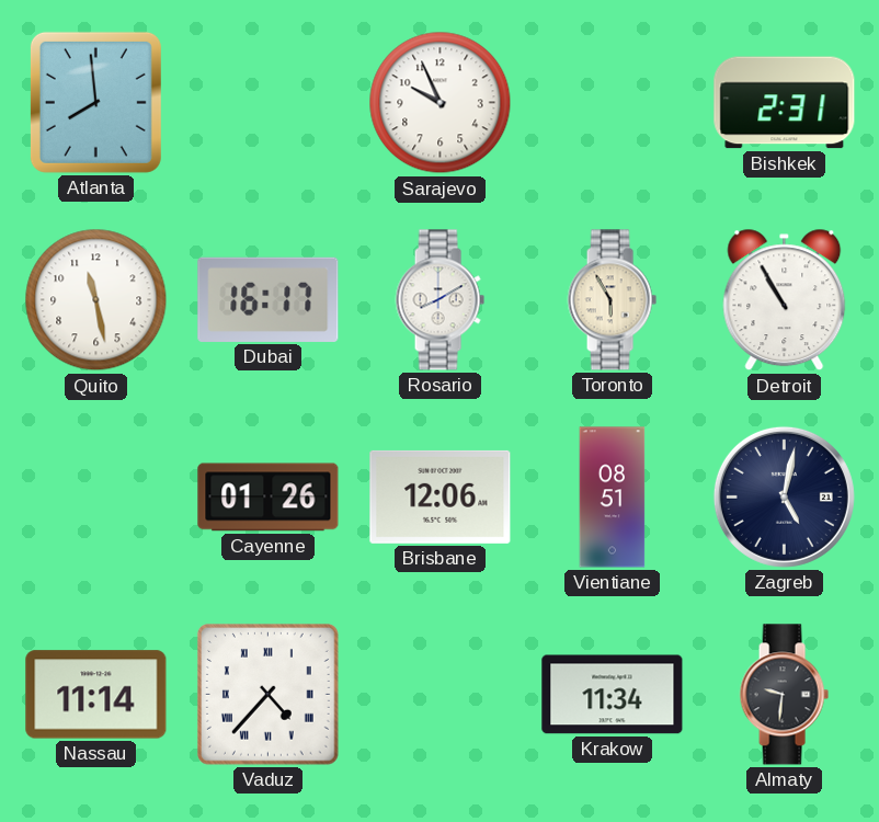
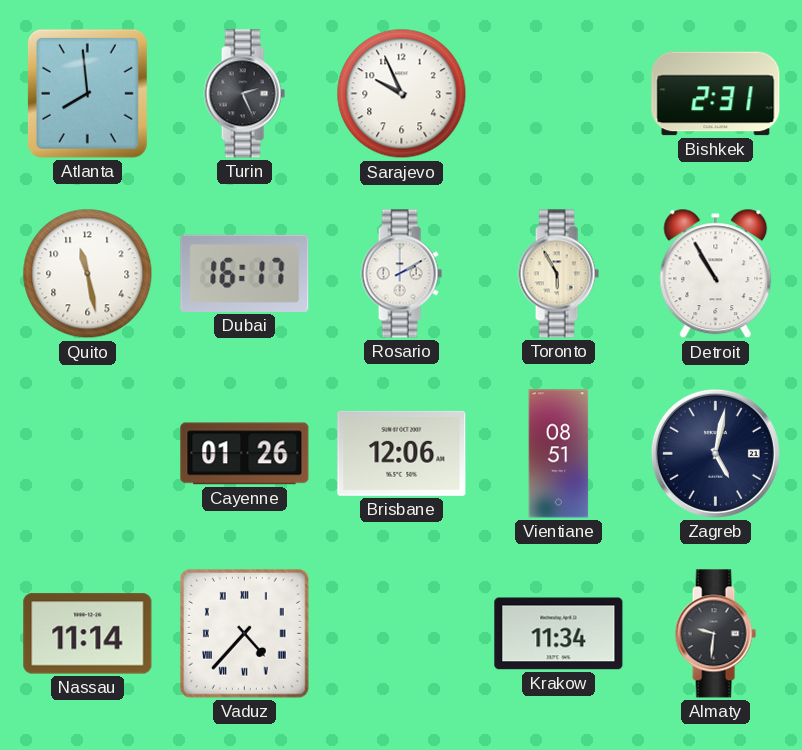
Turin: none -> 2:26 (244, 94)
Rosario: 8:10 -> 2:10 (401, 274)
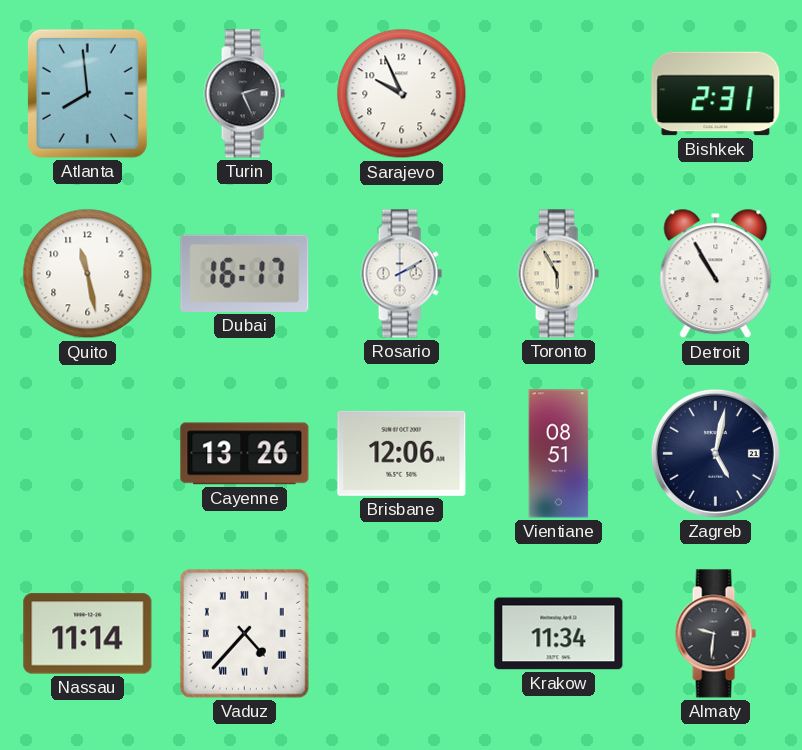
Cayenne: 01:26 -> 13:26 (245, 454)
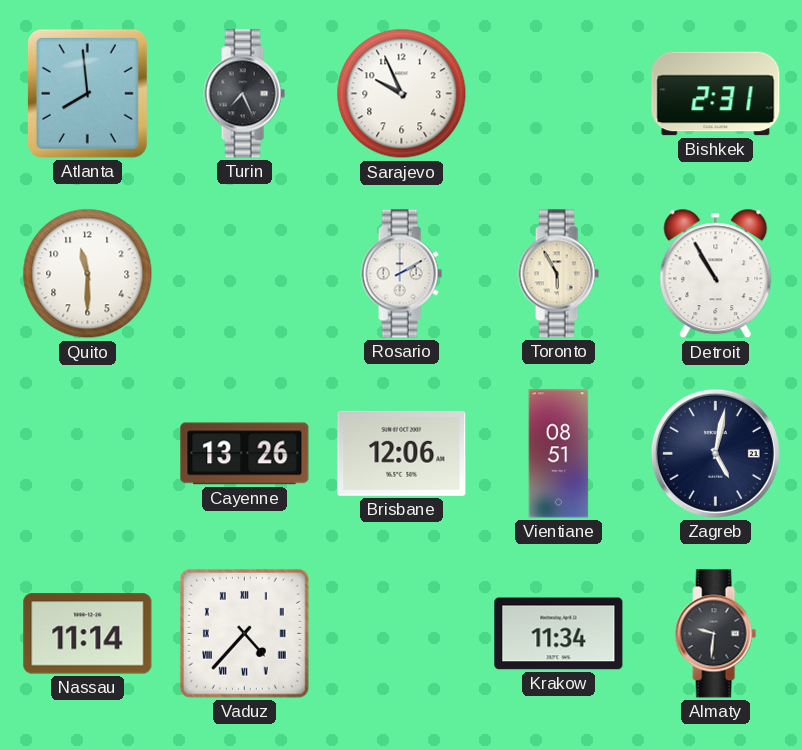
Turin: 2:26 -> 7:26 (244, 94)
Quito: 11:28 -> 11:30 (88, 274)
Dubai: 16:17 -> none (245, 273)
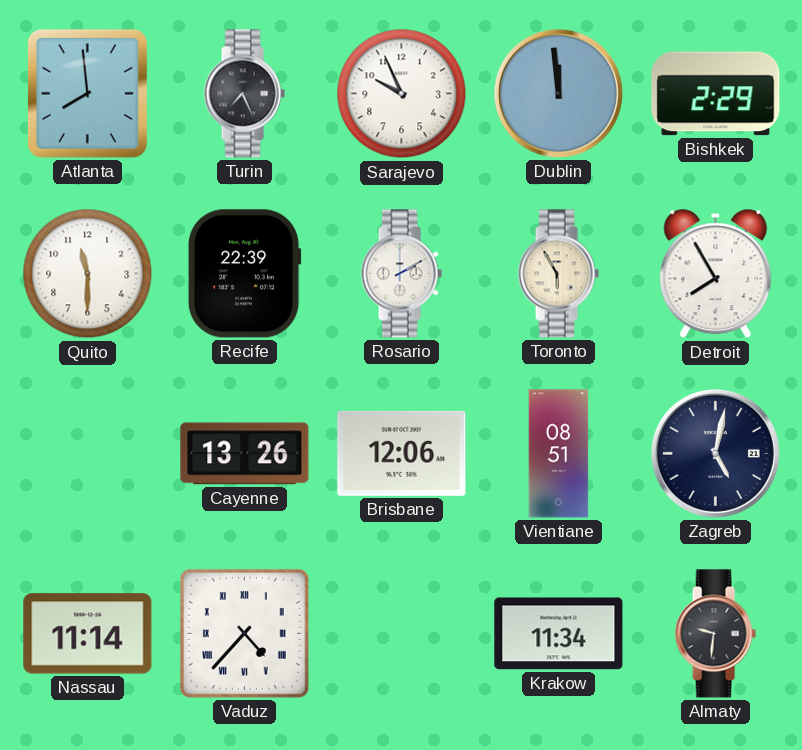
Dublin: none -> 11:59 (558, 93)
Bishkek: 2:31 -> 2:29 (716, 94)
Recife: none -> 22:39 (244, 274)
Detroit: 10:55 -> 7:55 (716, 274)
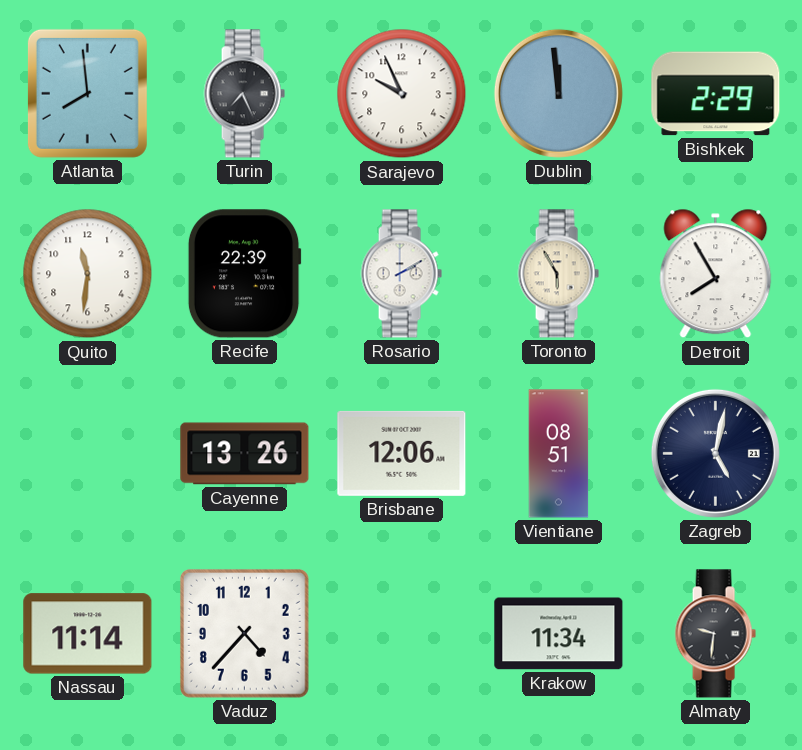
Quito: 11:30 -> 11:31 (88, 274)
Vaduz numerals: Roman -> Arabic (244, 634)
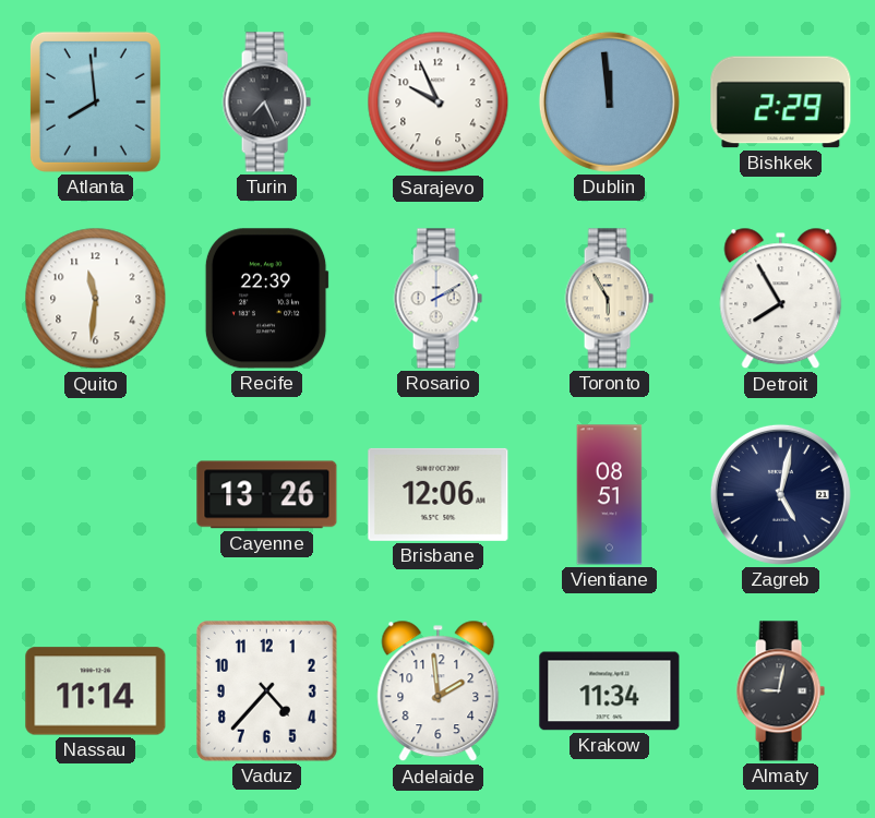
Adelaide: none -> 1:59 (439, 691)
Almaty: 9:31 -> 9:02 (780, 691)
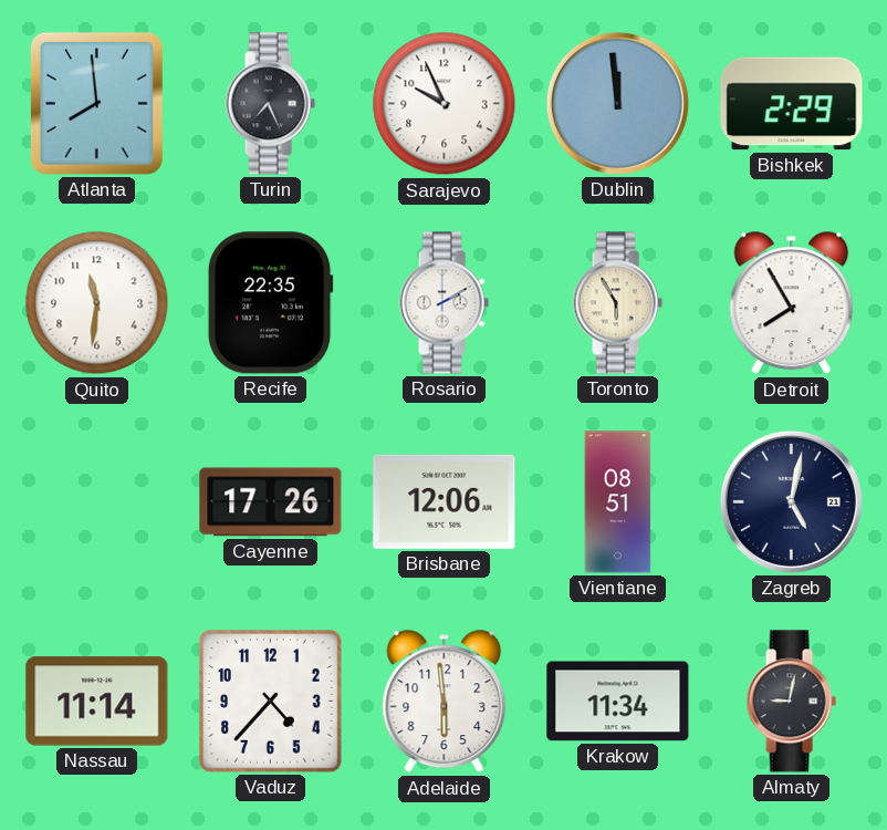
Recife: 22:39 -> 22:35 (270, 303)
Cayenne: 13:26 -> 17:26 (271, 502)
Adelaide: 1:59 -> 5:59 (445, 702)
